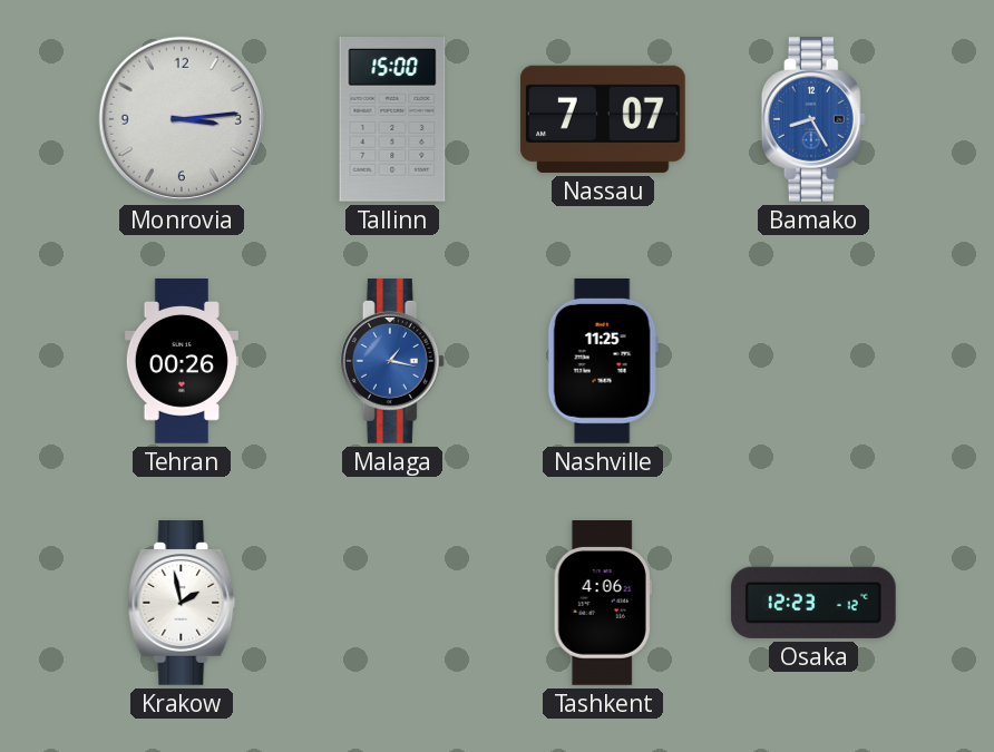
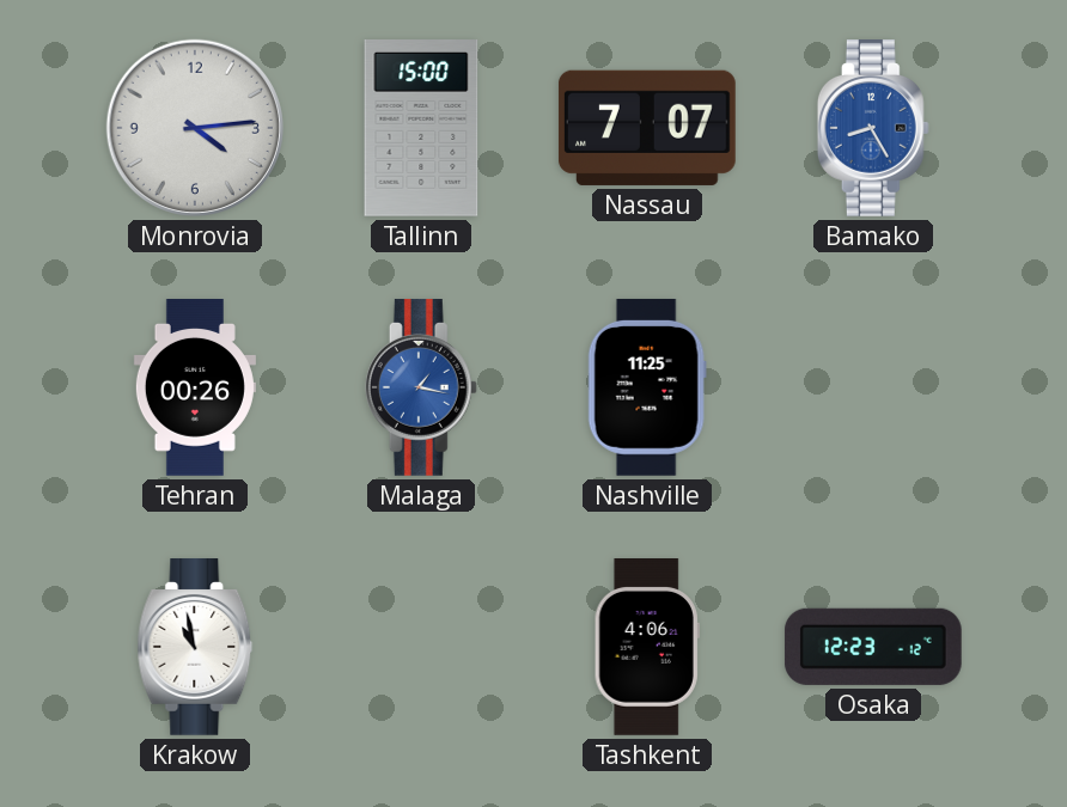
Monrovia: 3:14 -> 4:14 (195, 128)
Krakow: 1:58 -> 10:58 (195, 648)
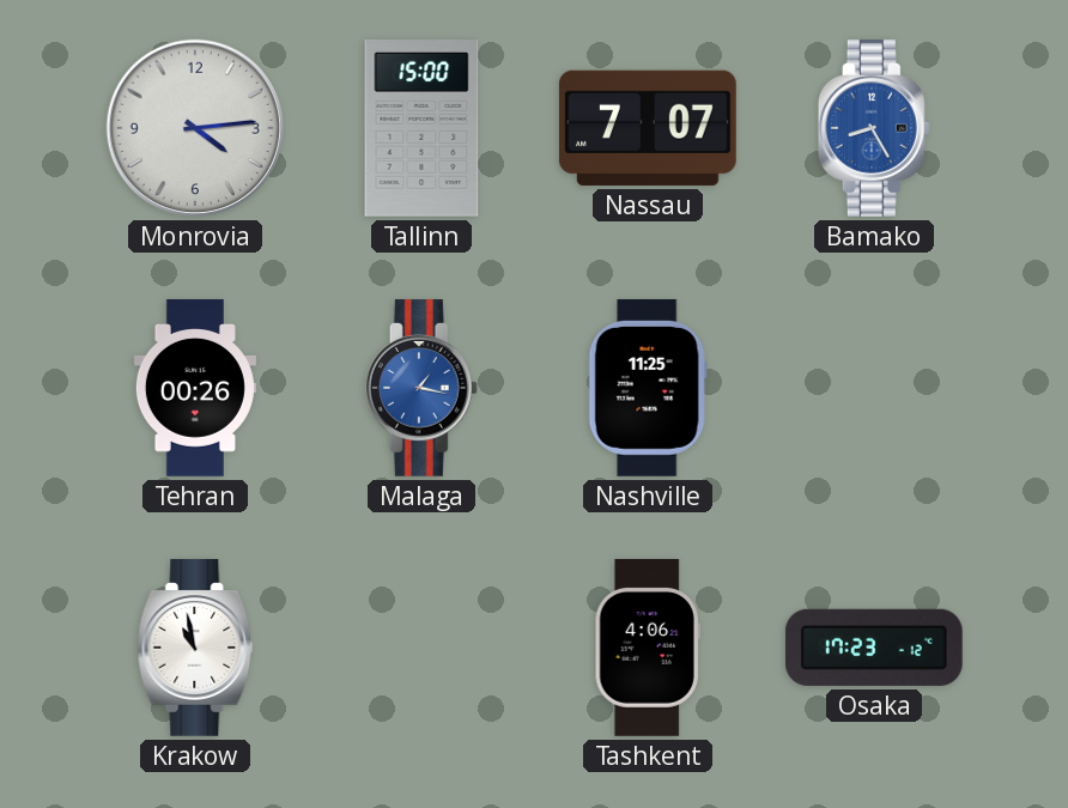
Osaka: 12:23 -> 17:23 (874, 648)
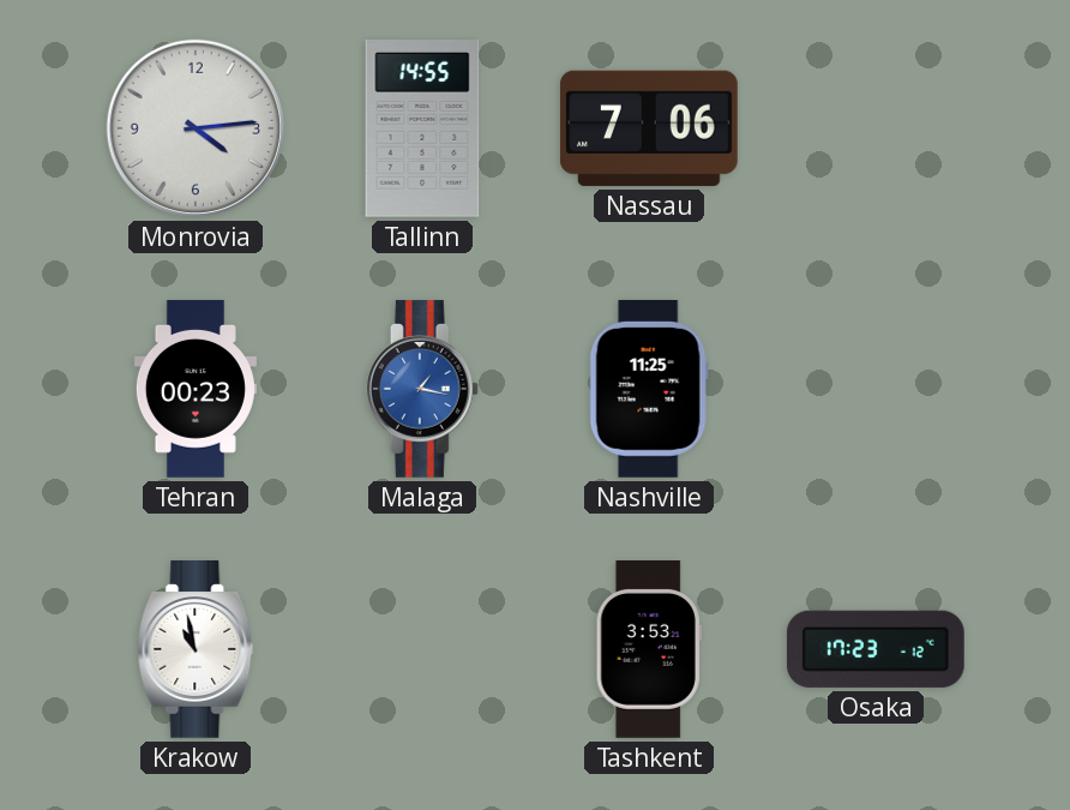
Tallinn: 15:00 -> 14:55 (422, 130)
Nassau: 7:07 -> 7:06 (649, 128)
Bamako: 8:25 -> none (874, 129)
Tehran: 00:26 -> 00:23 (196, 390)
Tashkent: 4:06 -> 3:53 (649, 650)
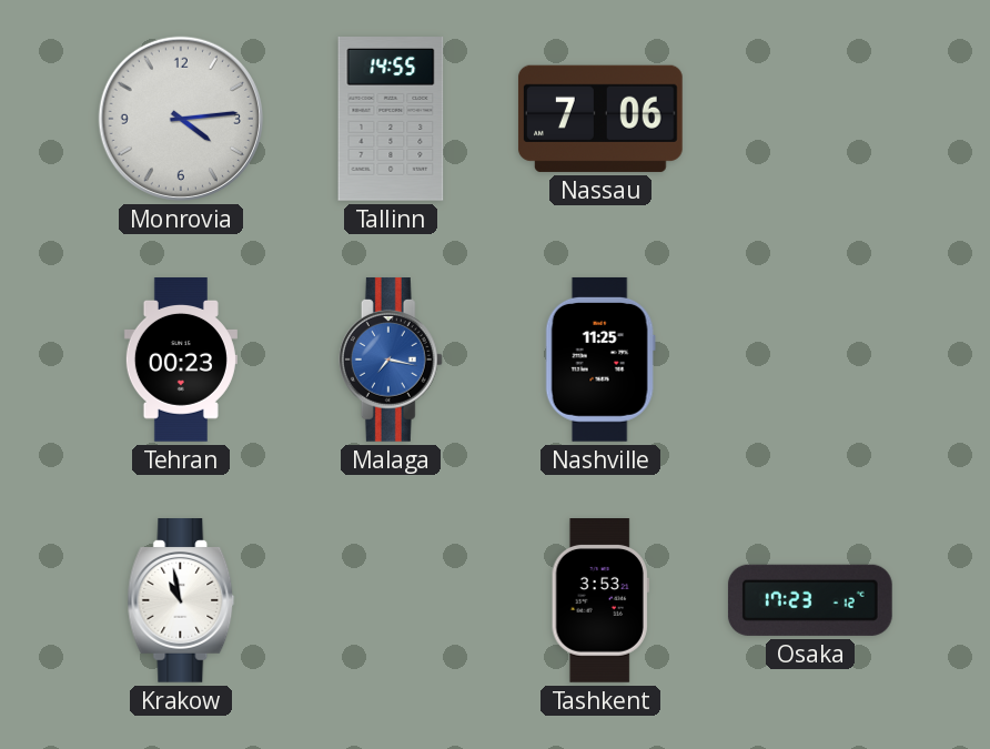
Malaga: 1:17 -> 7:17 (391, 361)
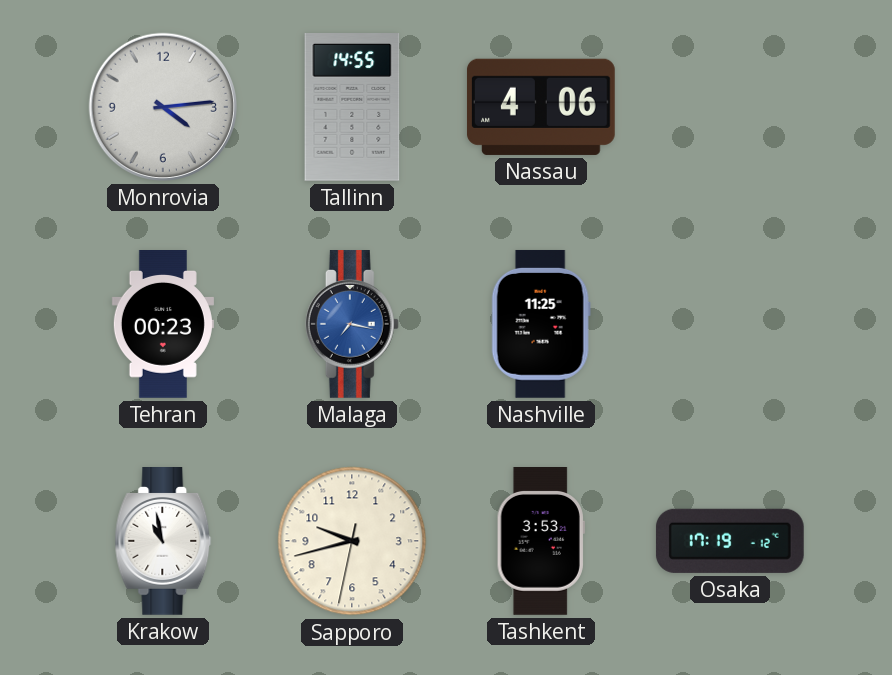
Nassau: 7:06 -> 4:06 (541, 107)
Sapporo: none -> 9:42 (352, 541)
Osaka: 17:23 -> 17:19 (730, 541)
